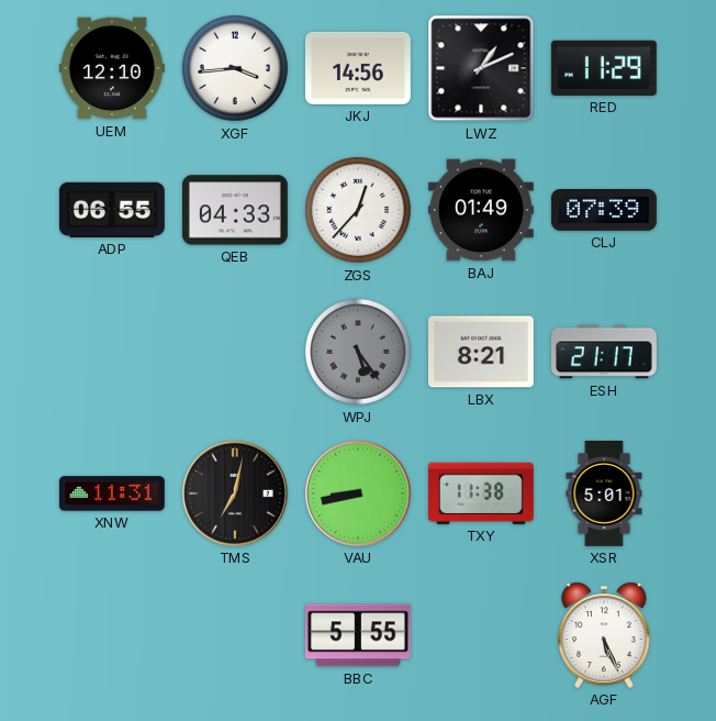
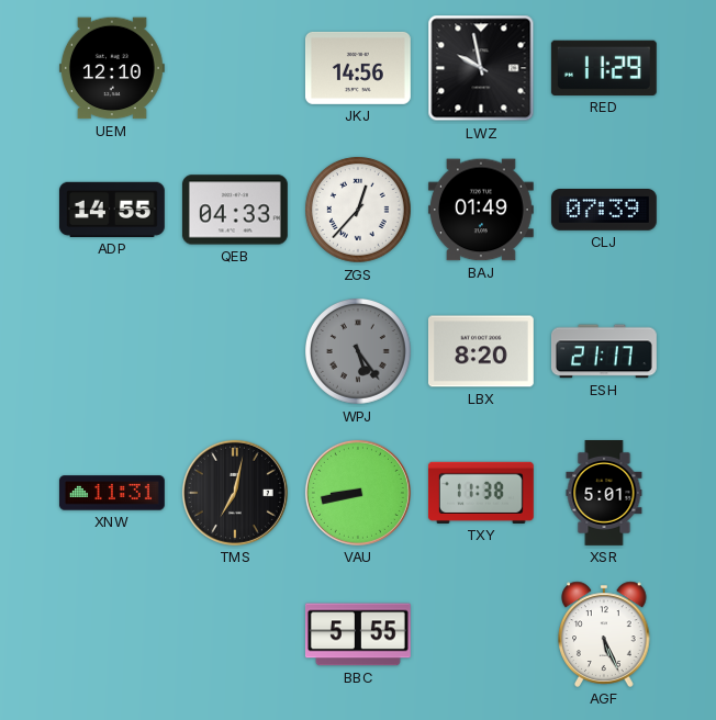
XGF: 3:44 -> none (236, 69)
LWZ: 1:11 -> 9:58 (481, 68)
ADP: 06:55 -> 14:55 (112, 210)
LBX: 8:21 -> 8:20 (481, 351)
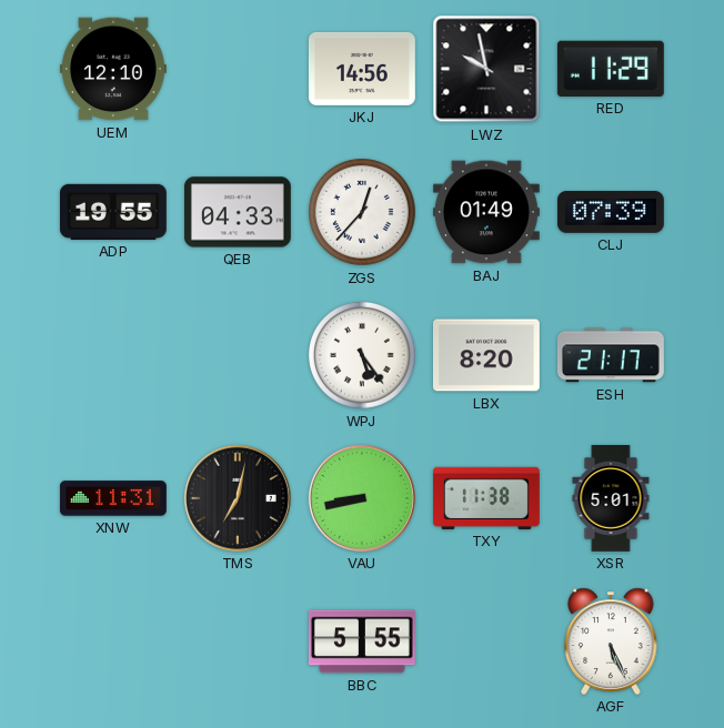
ADP: 14:55 -> 19:55 (113, 212)
WPJ dial: grey -> white (363, 356)
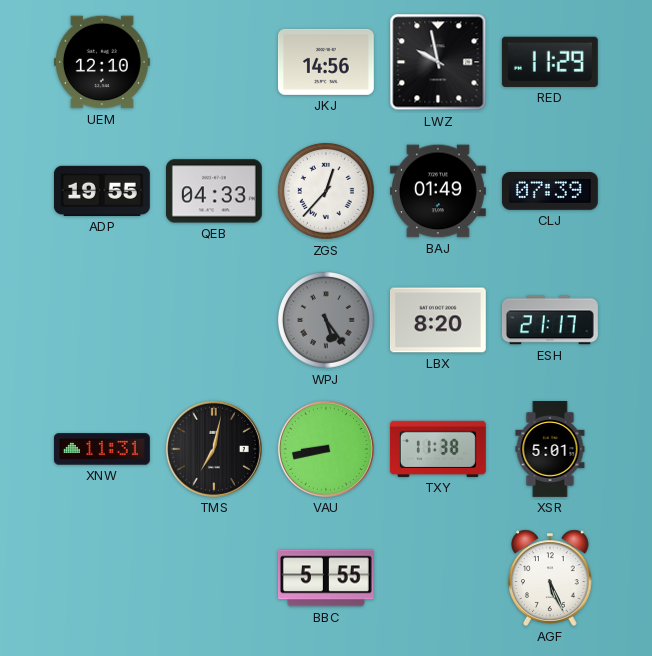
WPJ dial: white -> grey (327, 321)
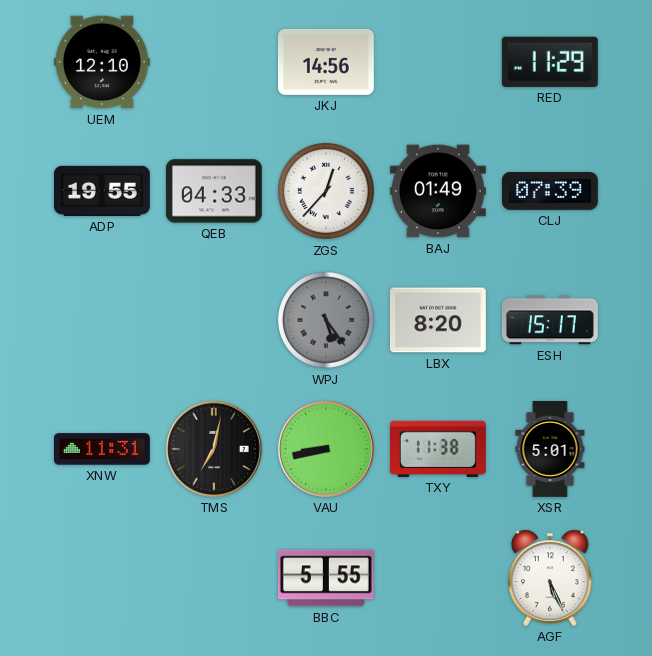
LWZ: 9:58 -> none (438, 62)
ESH: 21:17 -> 15:17 (550, 320)
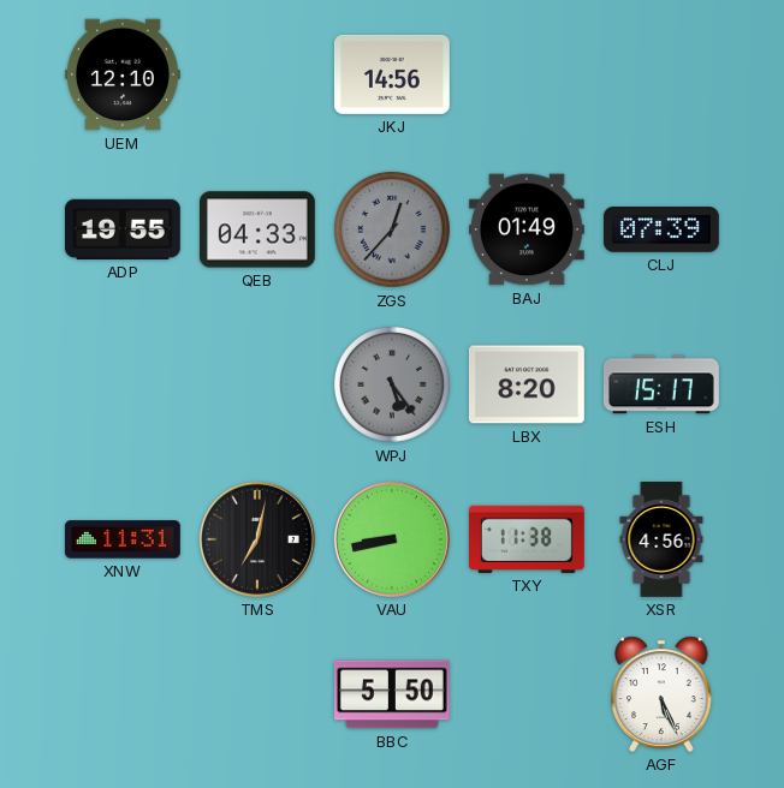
RED: 11:29 -> none (550, 62)
ZGS dial: white -> grey (393, 231)
XSR: 5:01 -> 4:56 (661, 541)
BBC: 5:55 -> 5:50 (392, 694)
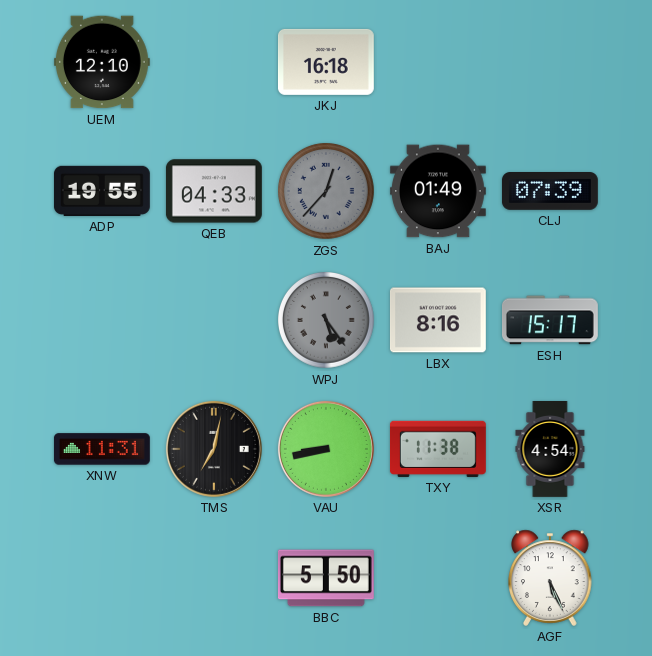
JKJ: 14:56 -> 16:18 (326, 62)
LBX: 8:20 -> 8:16 (438, 320)
XSR: 4:56 -> 4:54 (550, 450)
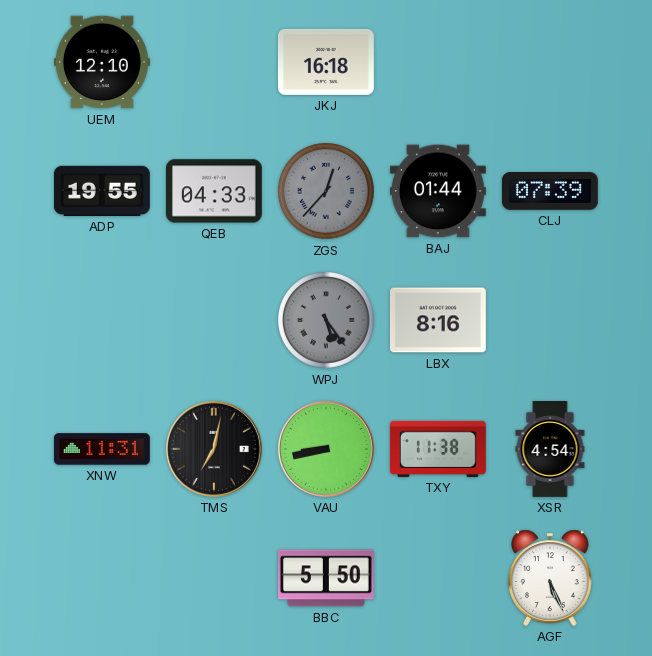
BAJ: 01:49 -> 01:44 (438, 191)
ESH: 15:17 -> none (550, 320)
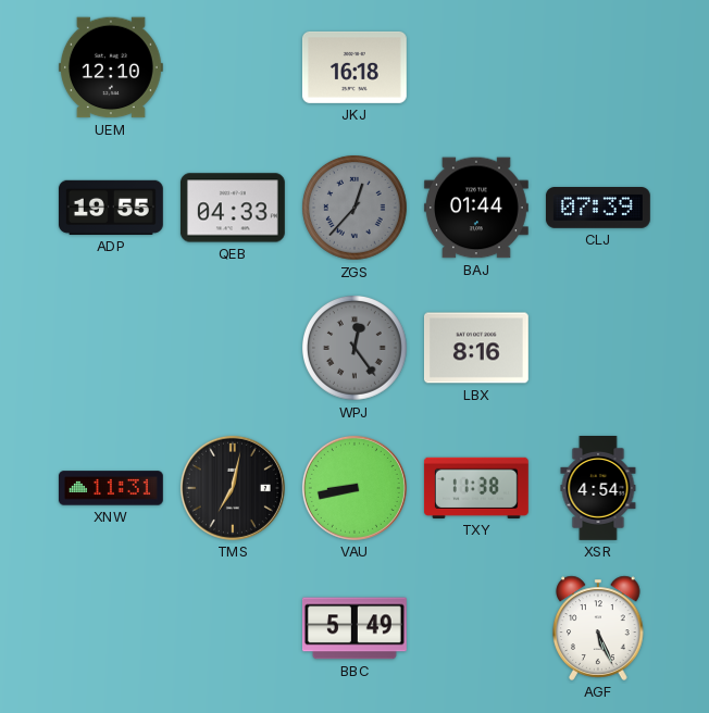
WPJ: 5:24 -> 12:24 (356, 349)
BBC: 5:50 -> 5:49 (354, 628)
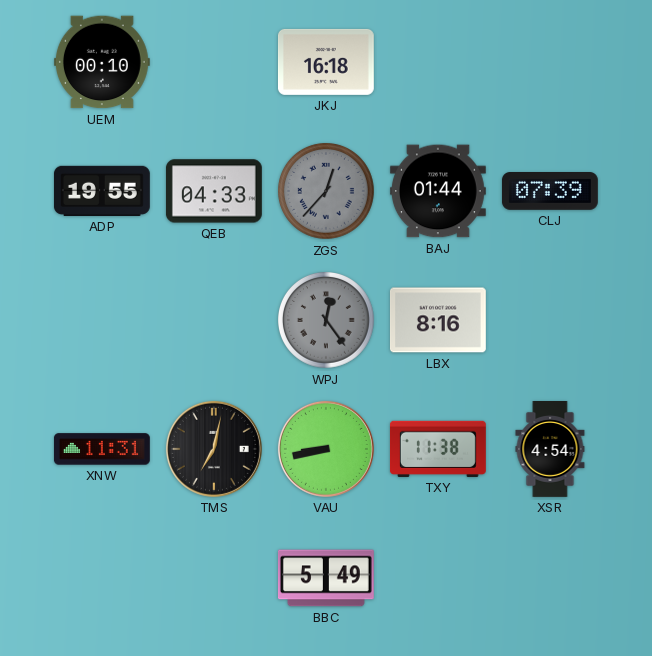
UEM: 12:10 -> 00:10 (102, 62)
AGF: 5:26 -> none (598, 628)
